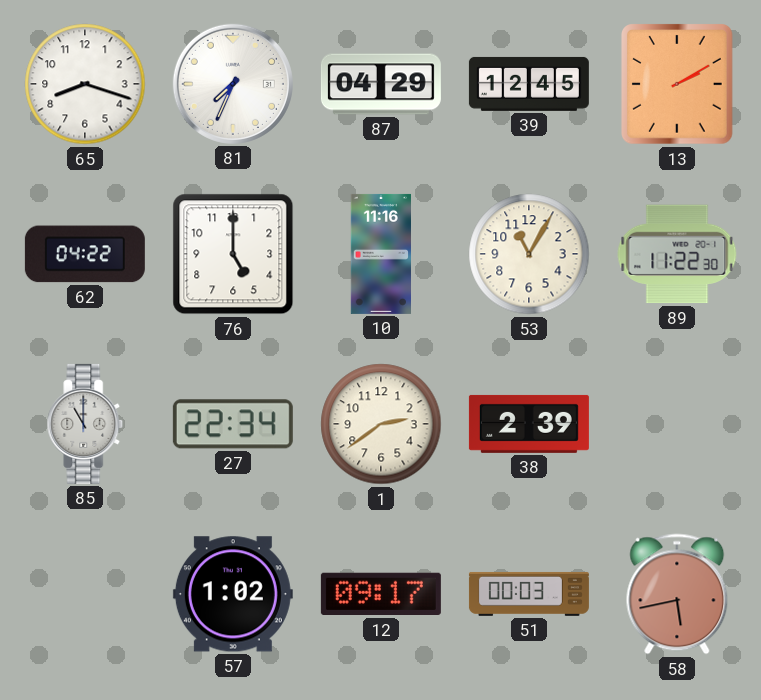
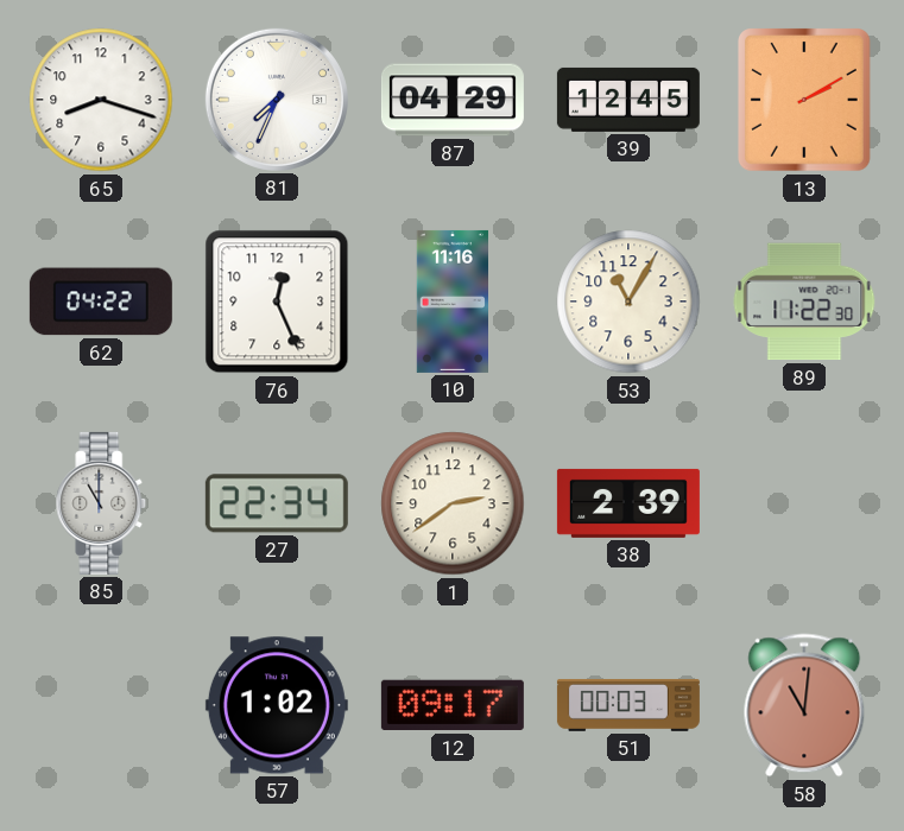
76: 5:00 -> 12:26 (277, 302)
58: 5:43 -> 11:01 (804, 705)
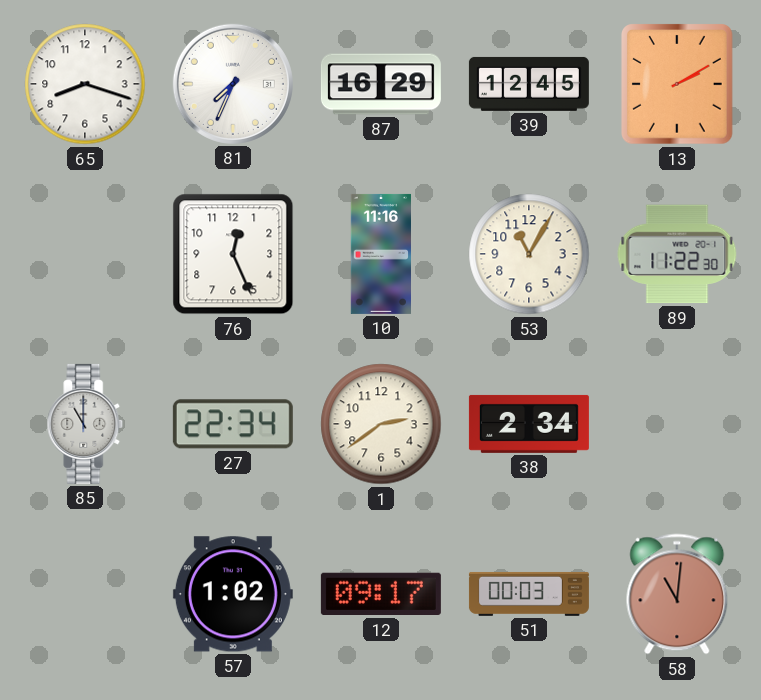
87: 04:29 -> 16:29 (381, 84)
62: 04:22 -> none (101, 302)
38: 2:39 -> 2:34 (529, 424)
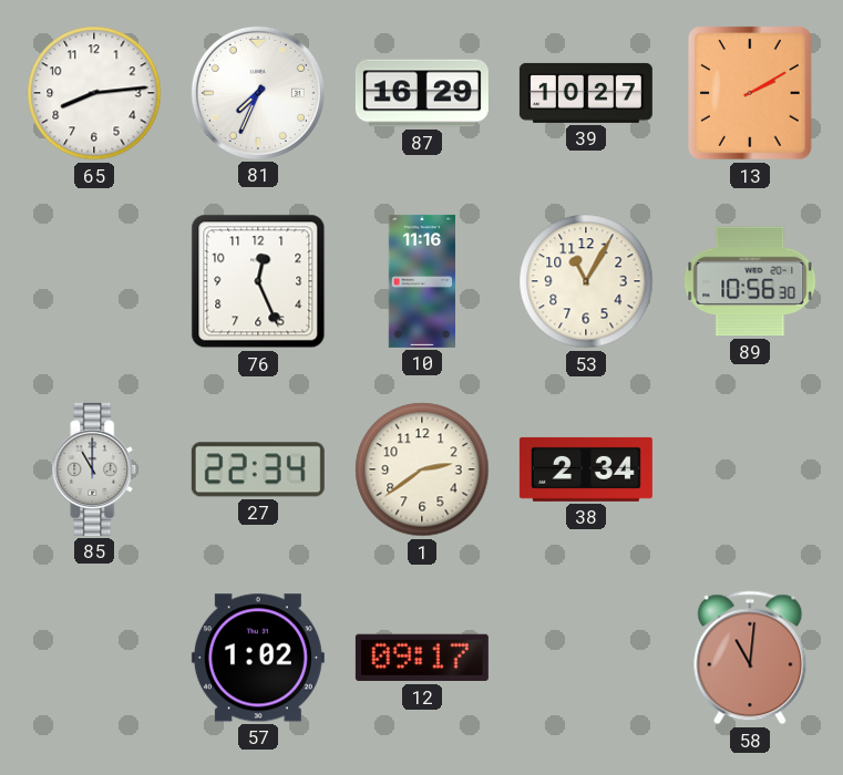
65: 8:18 -> 8:14 (94, 93)
39: 12:45 -> 10:27 (586, 93)
89: 11:22 -> 10:56 (750, 281)
51: 00:03 -> none (529, 594)
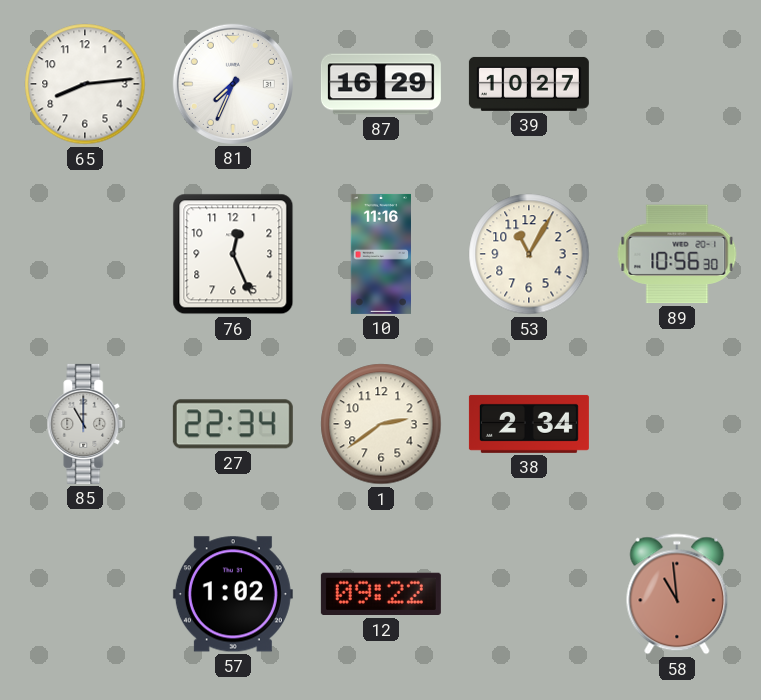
13: 2:10 -> none (751, 94)
12: 09:17 -> 09:22 (381, 594)
58: 11:01 -> 10:59 (677, 594)
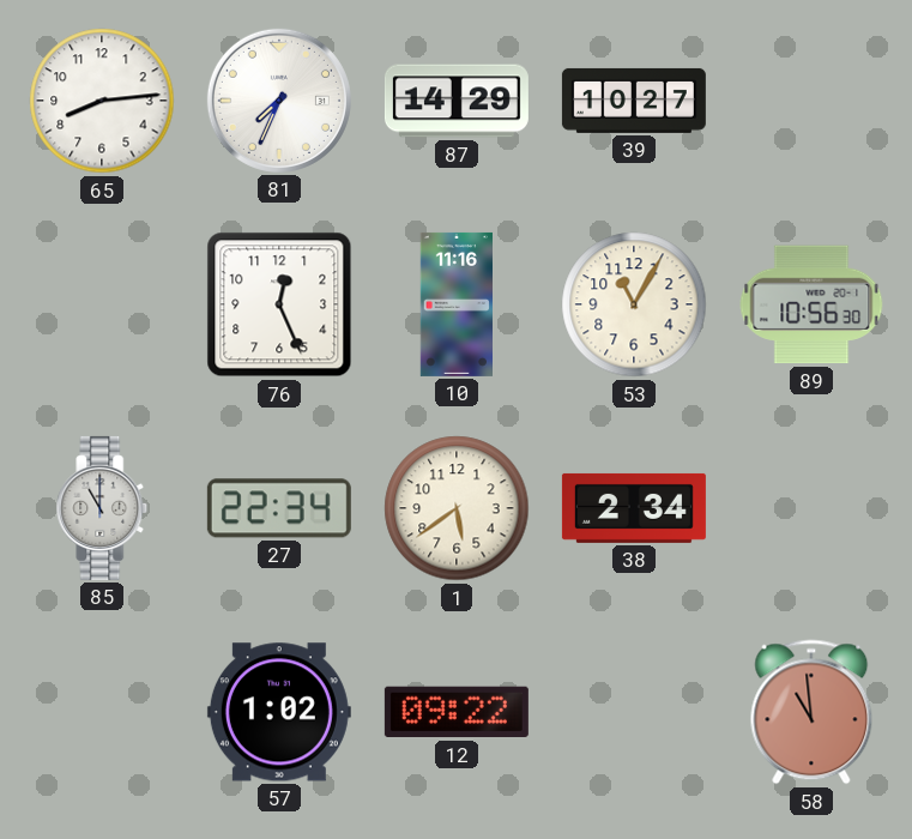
87: 16:29 -> 14:29 (457, 101)
1: 2:39 -> 5:39 (457, 508)
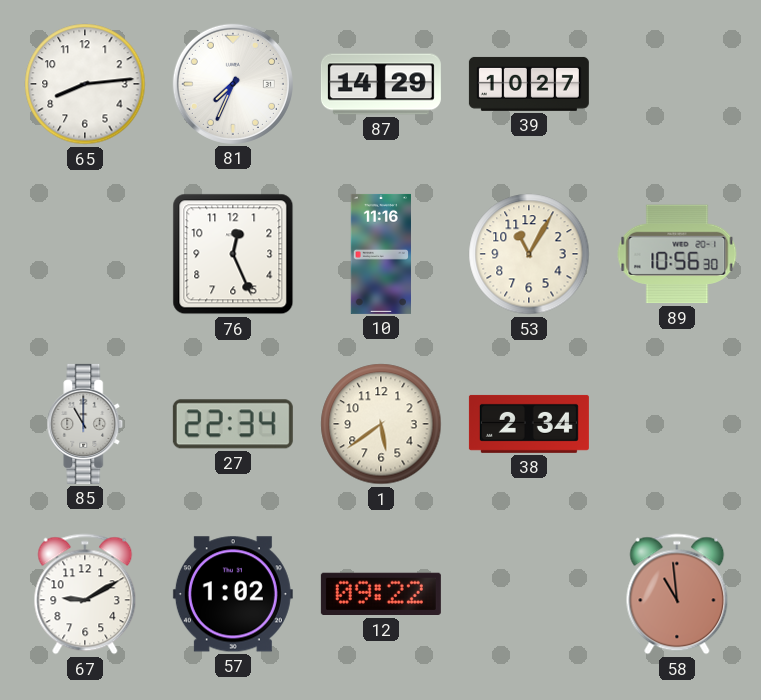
67: none -> 9:10 (85, 594)
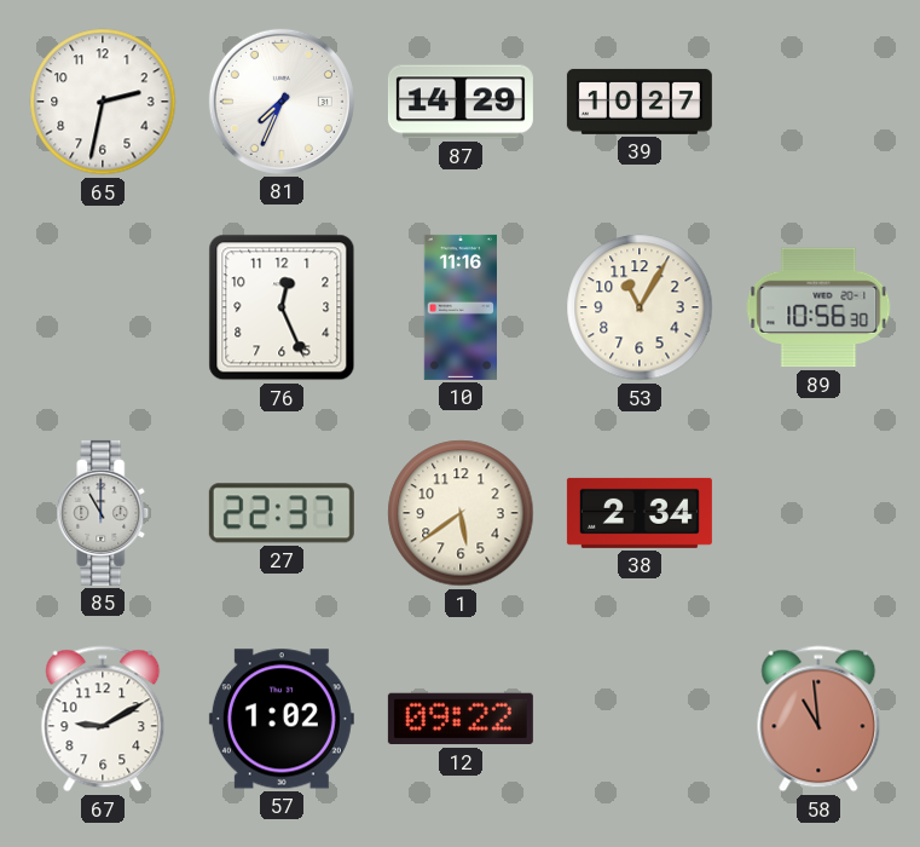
65: 8:14 -> 2:32 (103, 102)
27: 22:34 -> 22:37 (282, 513)
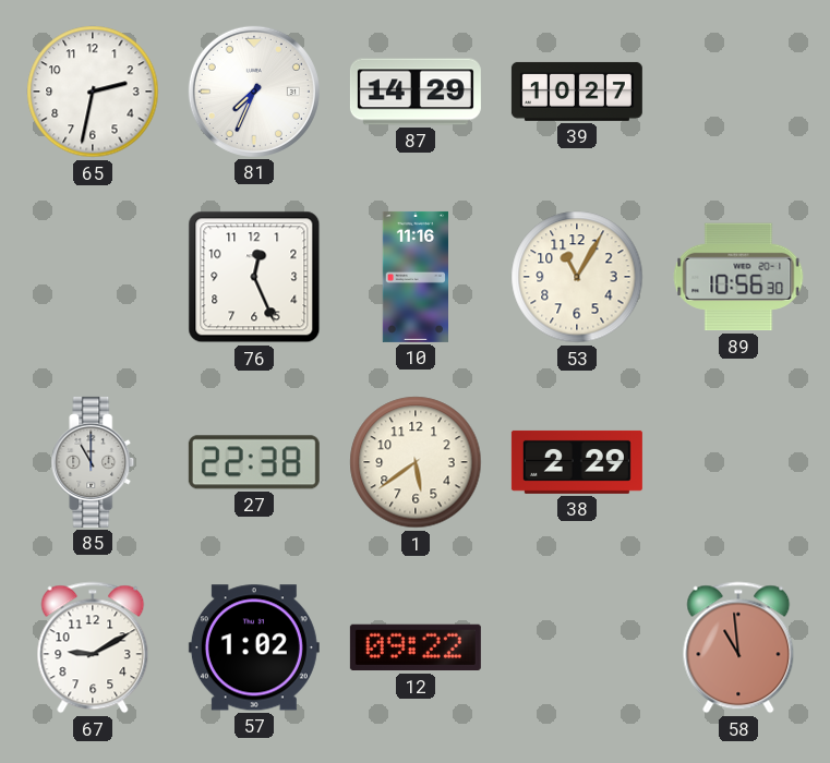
27: 22:37 -> 22:38 (254, 462)
38: 2:34 -> 2:29 (577, 462)
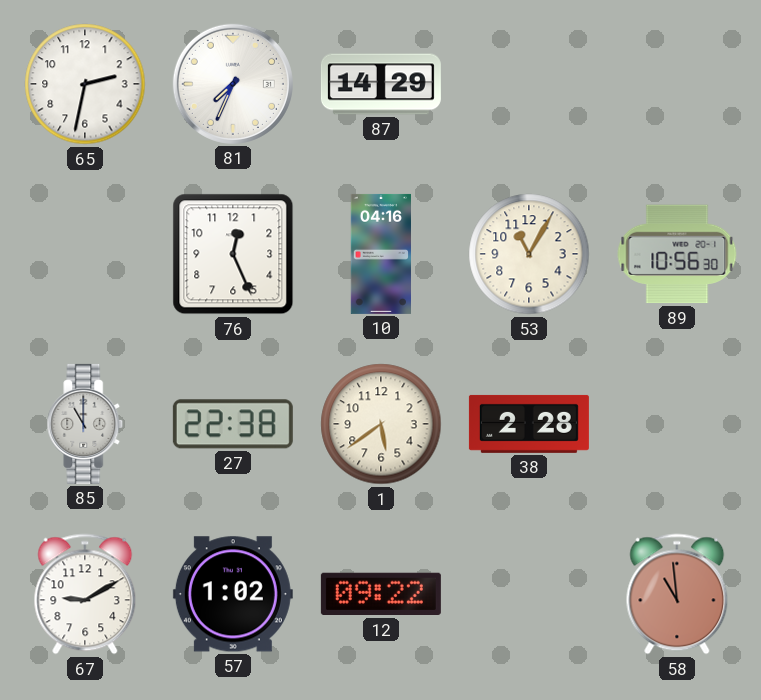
39: 10:27 -> none (577, 92)
10: 11:16 -> 04:16 (380, 254)
38: 2:29 -> 2:28 (529, 424)
